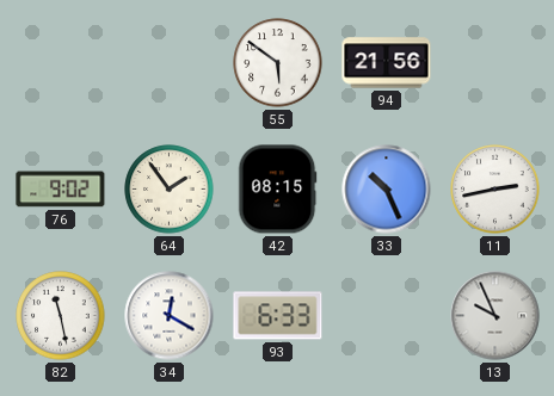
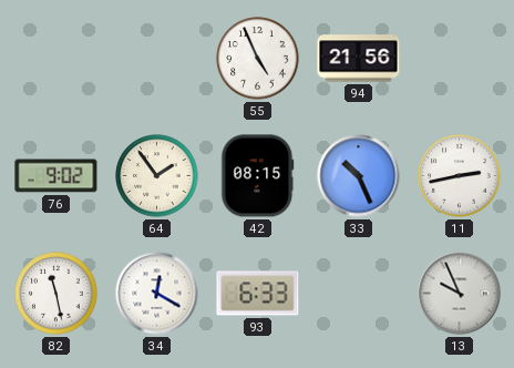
55: 5:51 -> 4:56 (258, 59)
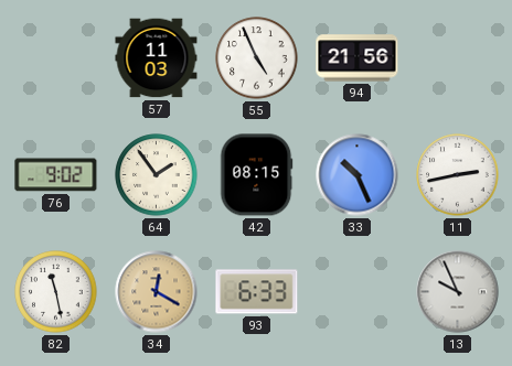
57: none -> 11:03 (157, 58)
34 dial: white -> champagne (157, 292)
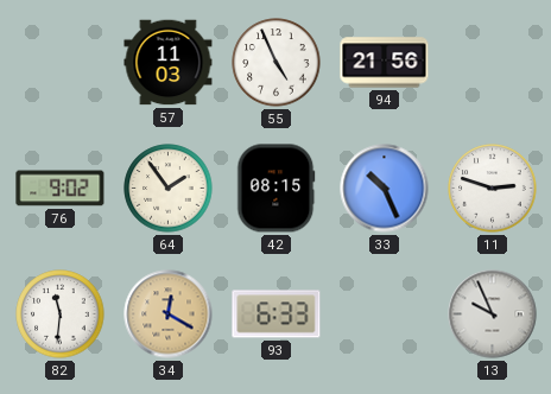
11: 2:43 -> 2:48 (493, 189)
82: 11:28 -> 11:31 (61, 314)
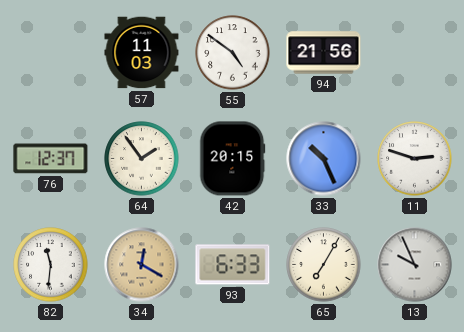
55: 4:56 -> 4:51 (233, 53)
76: 9:02 -> 12:37 (51, 159)
42: 08:15 -> 20:15 (233, 159)
65: none -> 7:05 (324, 265)
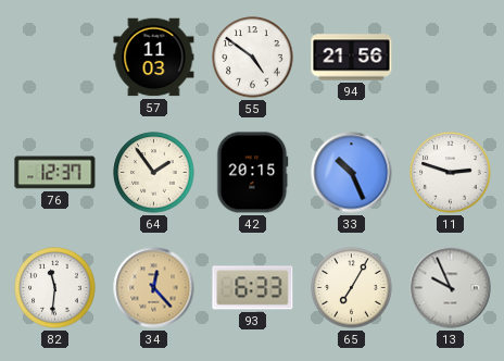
34: 12:20 -> 12:23 (154, 288)
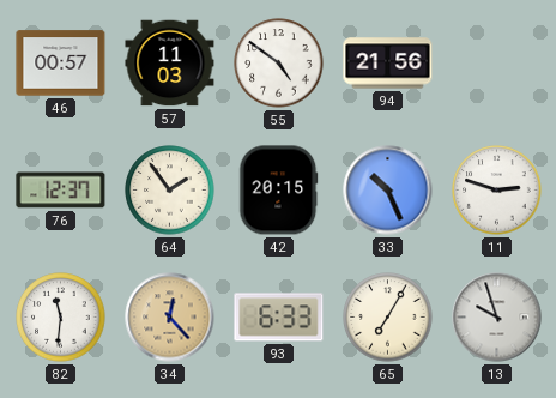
46: none -> 00:57 (61, 64)
13: 9:56 -> 9:57 (497, 318)
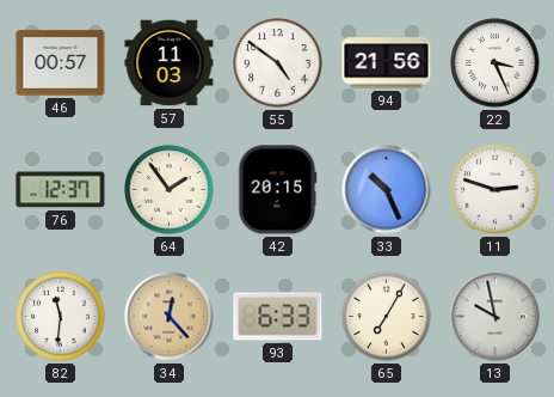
22: none -> 3:26 (495, 63)
13: 9:57 -> 9:58 (495, 317)
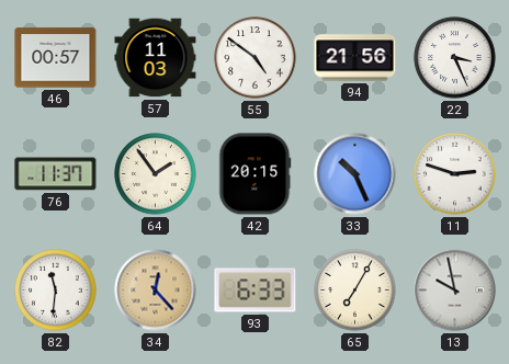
76: 12:37 -> 11:37 (56, 174)
